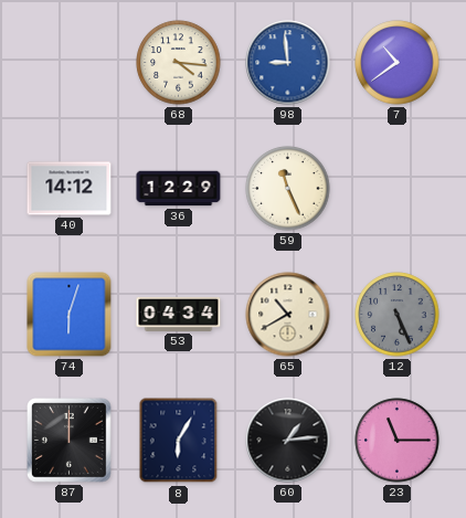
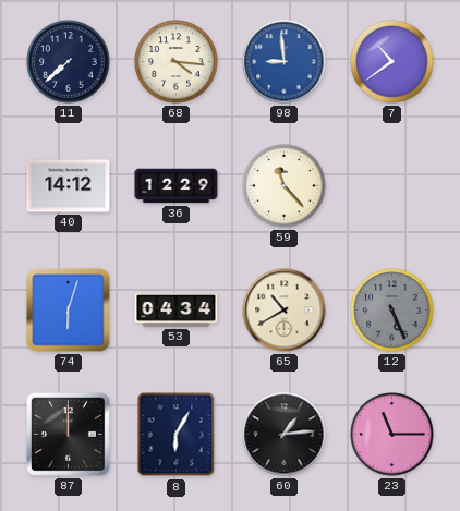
11: none -> 7:38 (69, 62)
59: 11:26 -> 11:23 (285, 186)
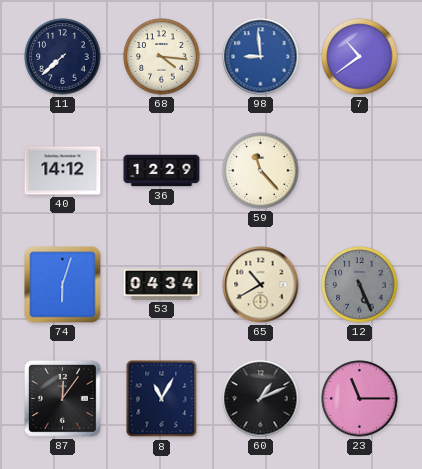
87: 12:00 -> 12:06 (63, 399)
8: 6:05 -> 11:05 (162, 399)
60: 1:14 -> 1:11 (261, 399)
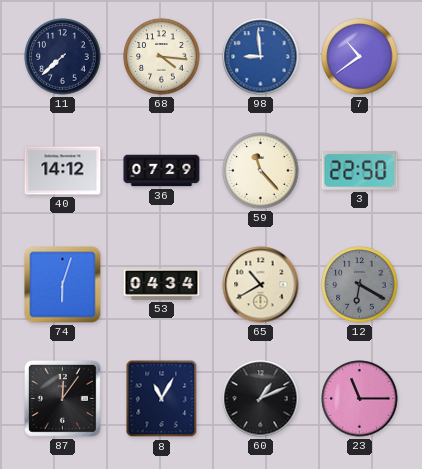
36: 12:29 -> 07:29 (162, 171)
3: none -> 22:50 (360, 171)
12: 5:26 -> 6:20 (360, 285)
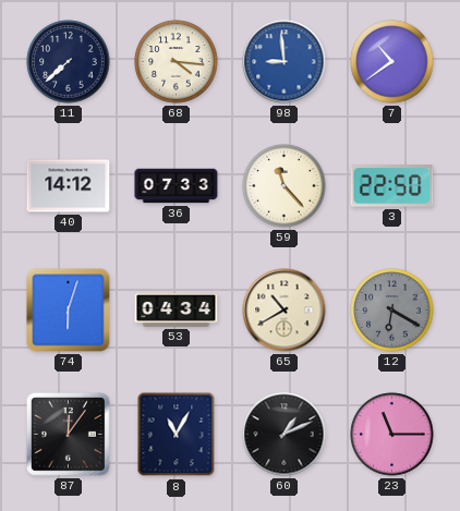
36: 07:29 -> 07:33 (177, 186)
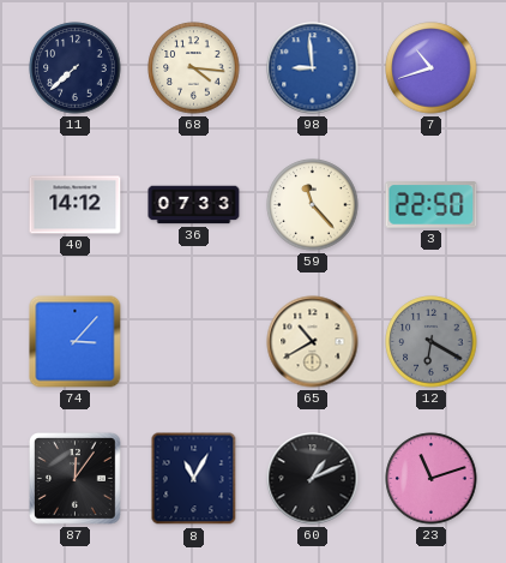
7: 10:39 -> 10:42 (432, 68)
74: 6:03 -> 3:07 (76, 342)
53: 04:34 -> none (177, 309)
23: 11:15 -> 11:12 (432, 479)
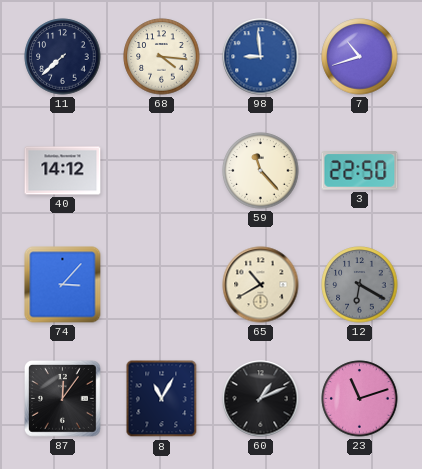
36: 07:33 -> none (194, 205)
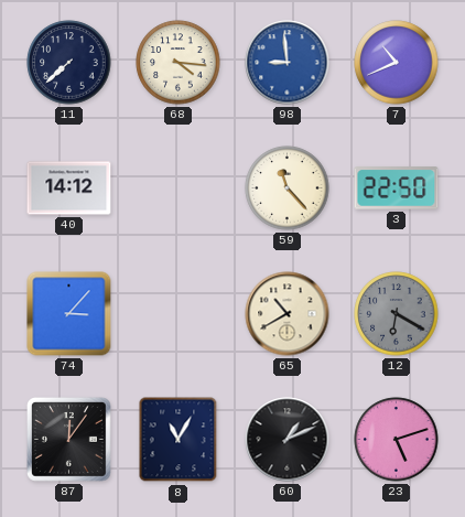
7: 10:42 -> 10:41 (397, 63)
23: 11:12 -> 5:12 (397, 440)
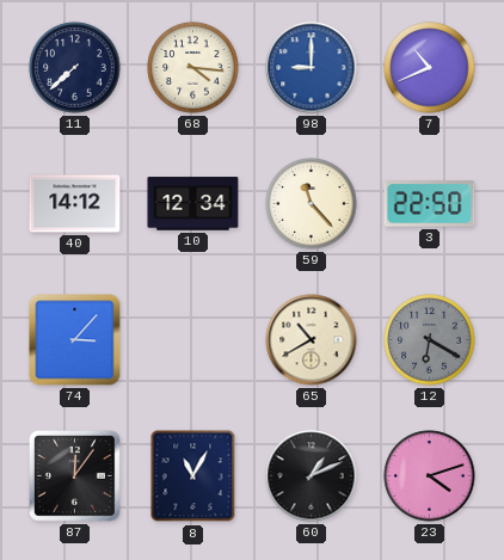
98: 8:59 -> 9:00 (312, 68)
10: none -> 12:34 (193, 204)
23: 5:12 -> 4:12 (430, 476)
